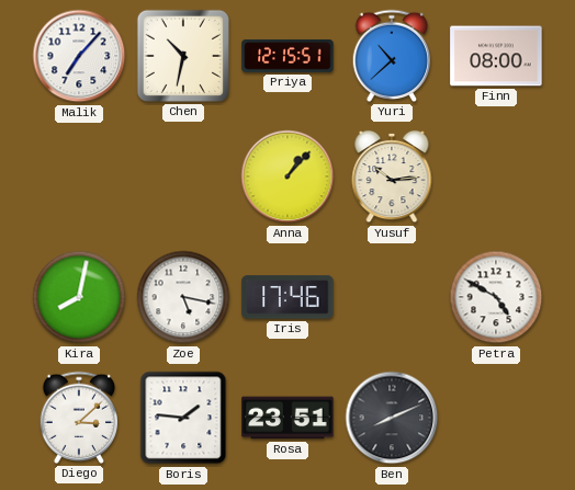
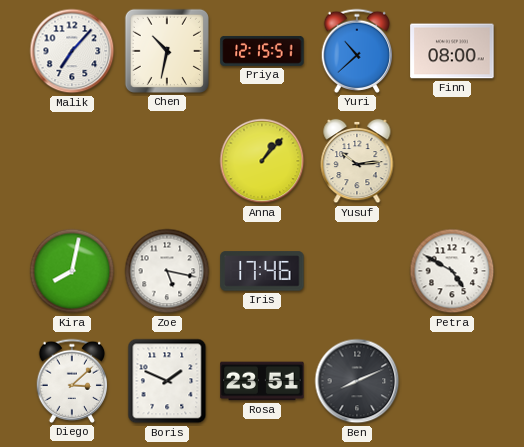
Boris: 1:46 -> 1:49 (167, 381)
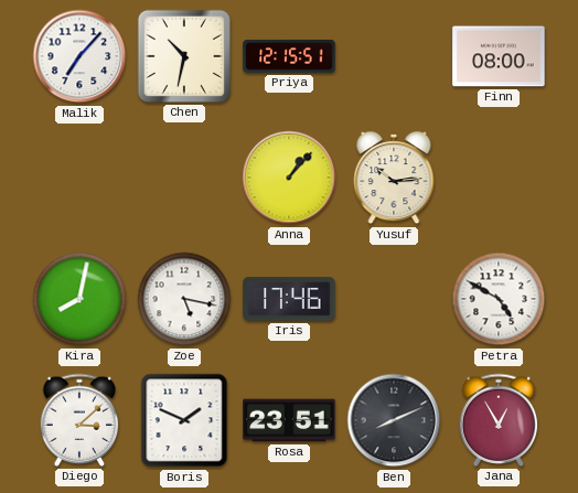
Yuri: 10:38 -> none (357, 51)
Jana: none -> 12:55 (499, 420)
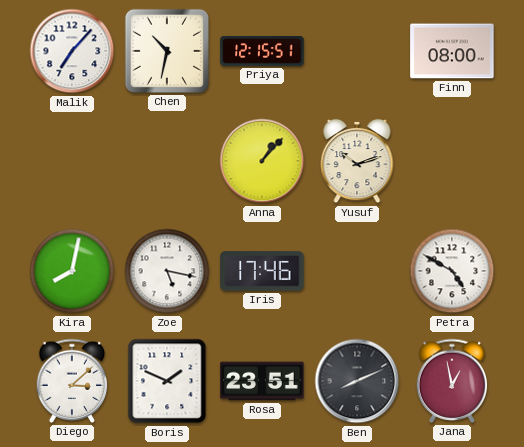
Yusuf: 10:14 -> 10:12 (357, 161)
Jana: 12:55 -> 12:58 (452, 381)
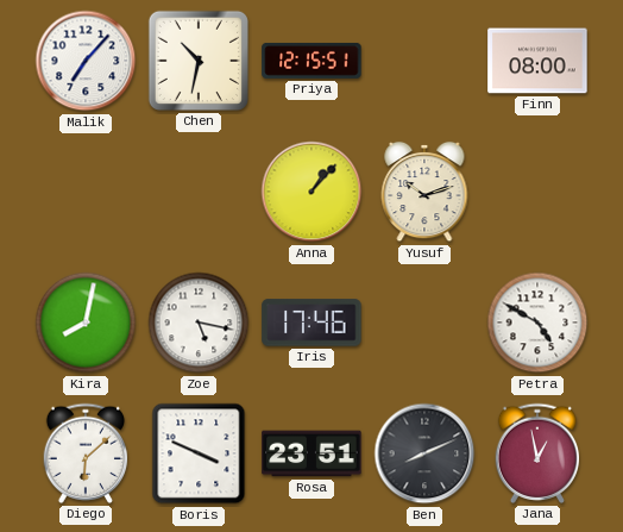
Diego: 3:08 -> 6:08 (86, 453)
Boris: 1:49 -> 3:49 (199, 453)
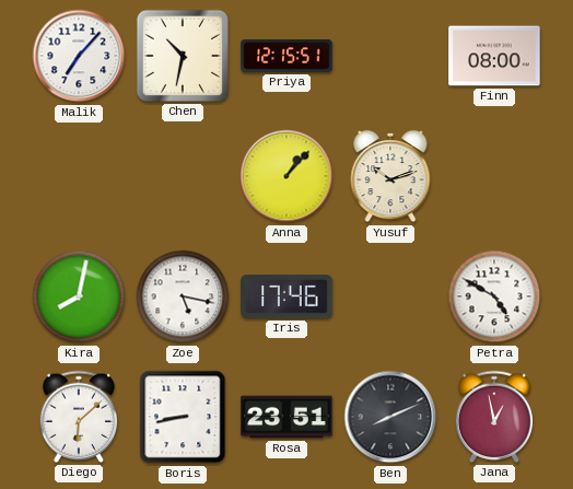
Boris: 3:49 -> 8:43 (183, 417)
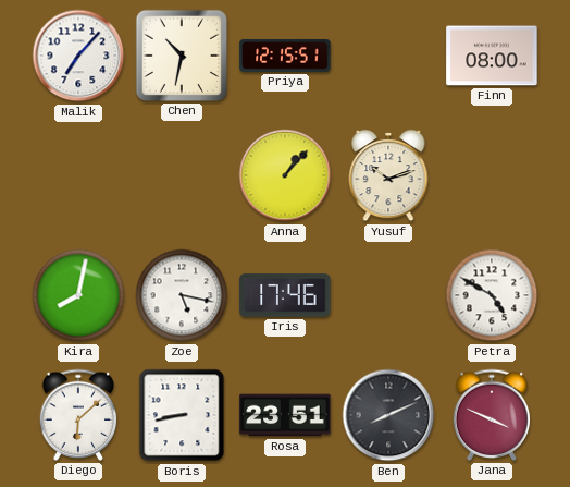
Jana: 12:58 -> 3:49 (492, 415)
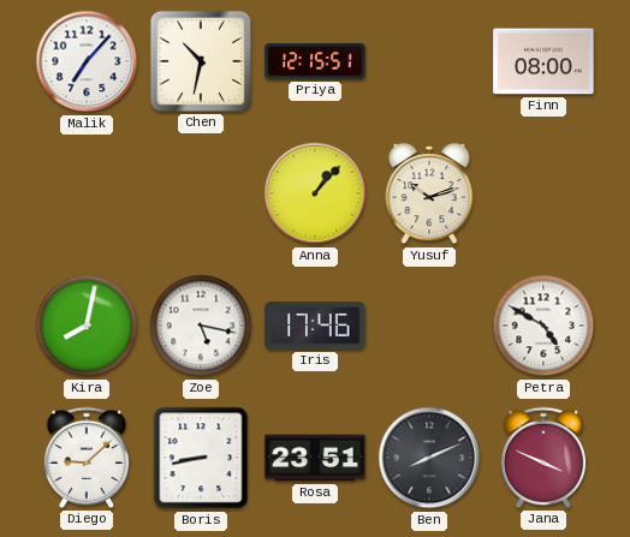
Diego: 6:08 -> 9:08 (87, 458)
